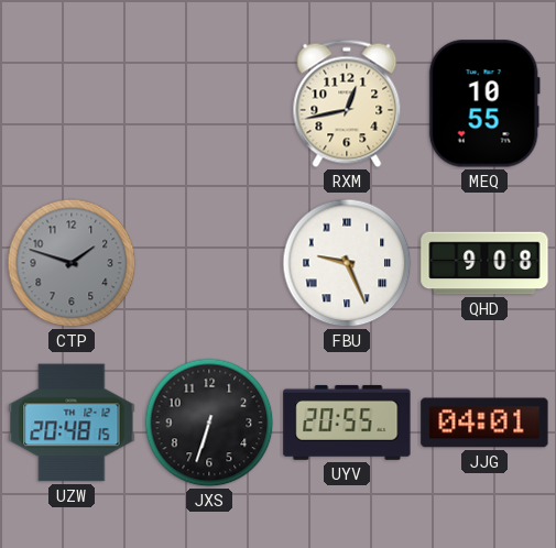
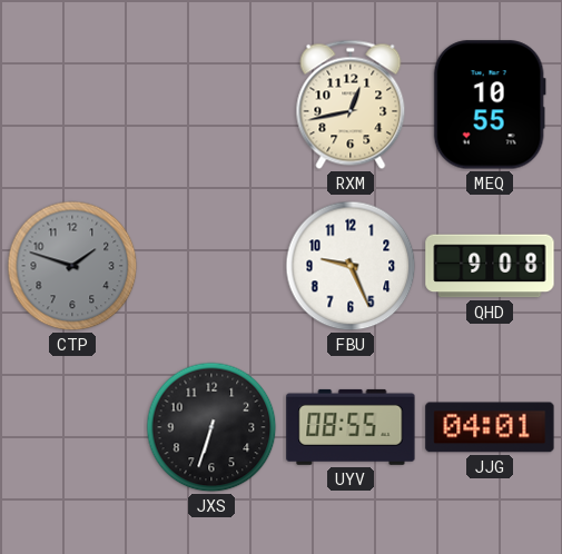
FBU numerals: Roman -> Arabic (351, 266)
UZW: 20:48 -> none (72, 423)
UYV: 20:55 -> 08:55 (351, 427)
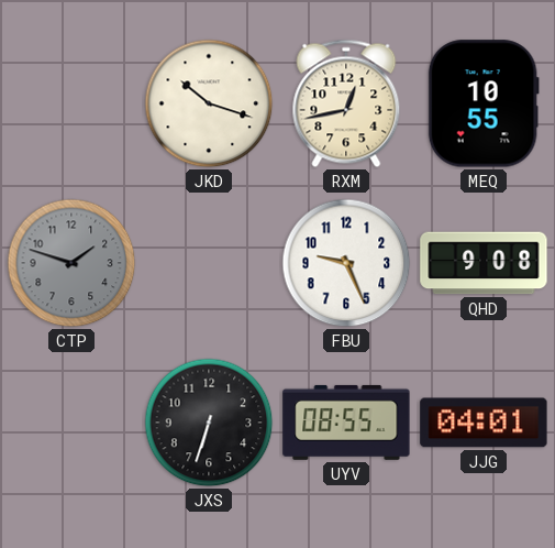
JKD: none -> 10:18 (209, 103)
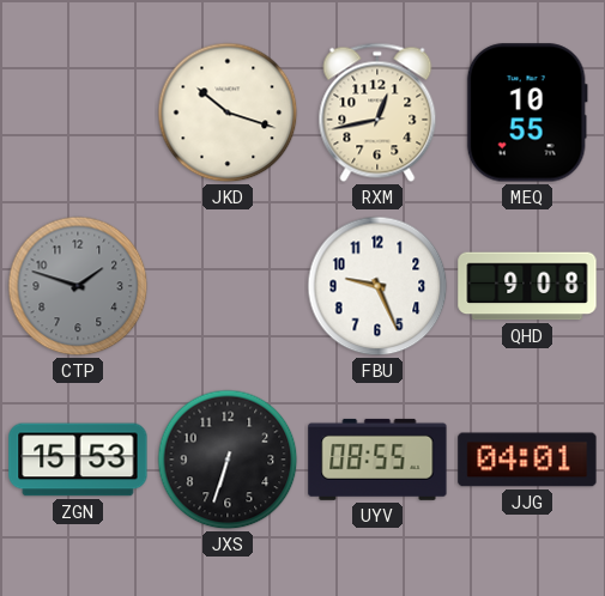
ZGN: none -> 15:53 (78, 460)
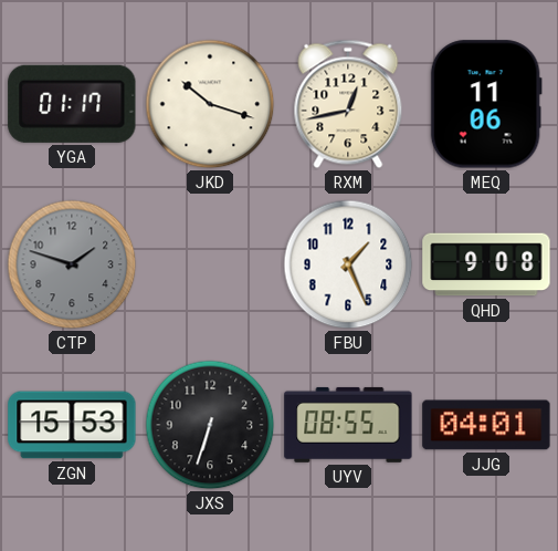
YGA: none -> 01:17 (72, 104)
MEQ: 10:55 -> 11:06 (486, 104)
FBU: 9:26 -> 1:26 (348, 264)
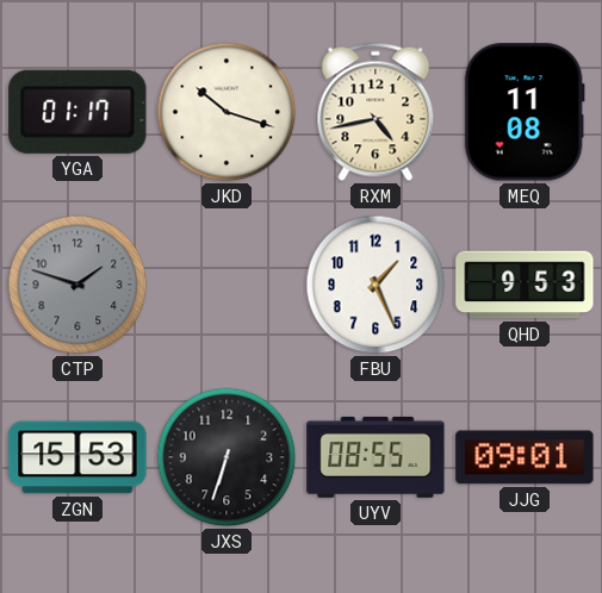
RXM: 12:43 -> 4:43 (376, 112)
MEQ: 11:06 -> 11:08 (525, 112)
QHD: 9:08 -> 9:53 (525, 285)
JJG: 04:01 -> 09:01 (525, 457)
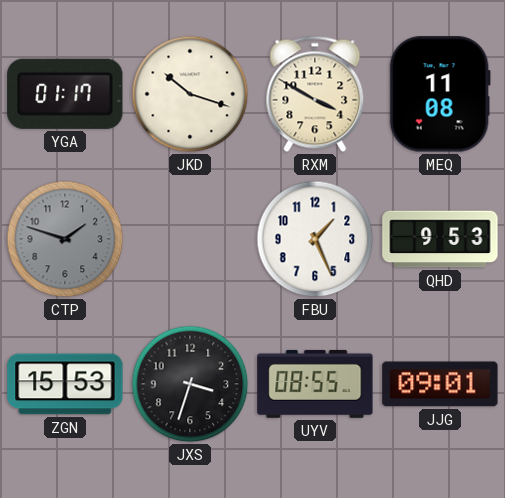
RXM: 4:43 -> 3:50 (315, 94)
JXS: 6:33 -> 3:33 (190, 384)
